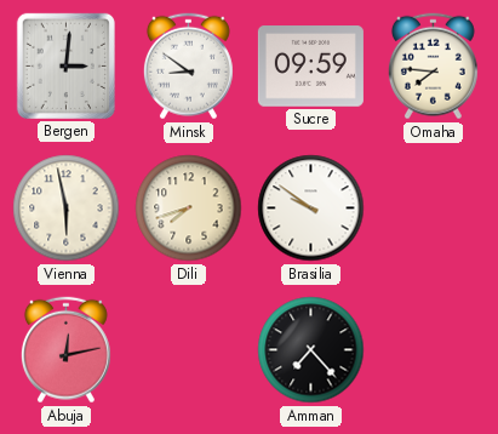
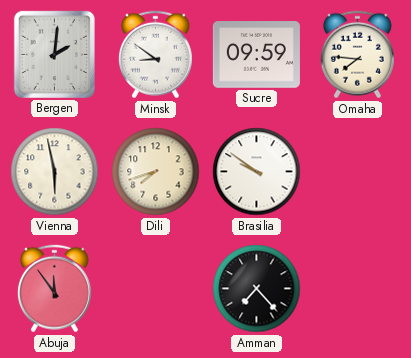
Bergen: 3:01 -> 2:01 (54, 54)
Abuja: 12:13 -> 11:54 (54, 289)
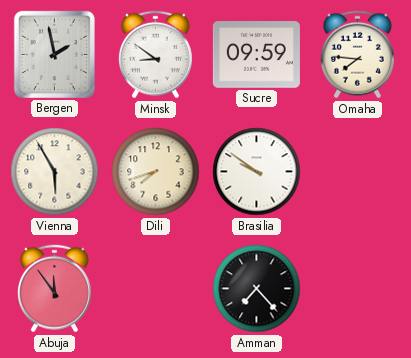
Bergen: 2:01 -> 1:58 (54, 54)
Vienna: 5:58 -> 5:55 (55, 172)
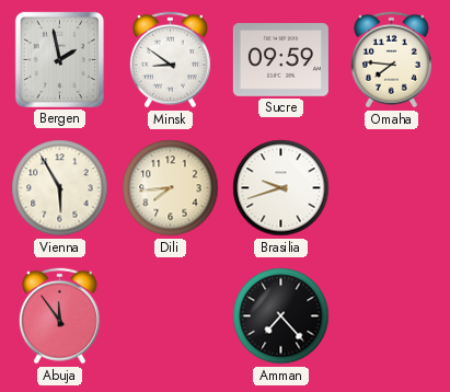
Dili: 7:42 -> 7:44 (171, 188)
Brasilia: 9:51 -> 9:42 (281, 188)
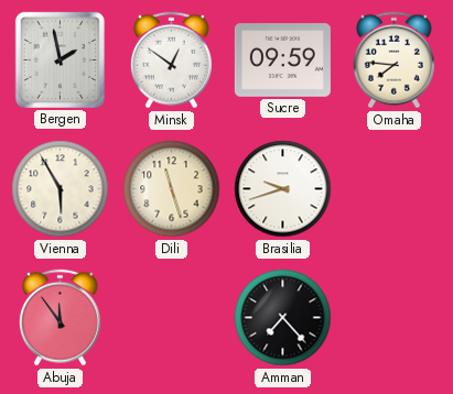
Minsk: 8:51 -> 12:51 (171, 61)
Dili: 7:44 -> 11:27 (172, 189)
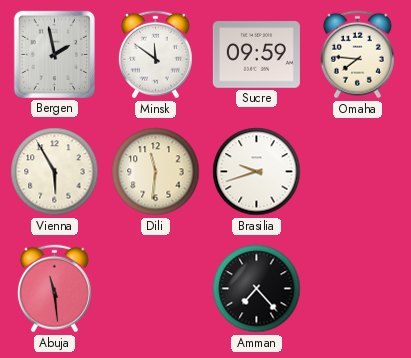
Minsk: 12:51 -> 11:51 (155, 55)
Dili: 11:27 -> 11:31 (156, 172)
Abuja: 11:54 -> 11:29 (54, 289)
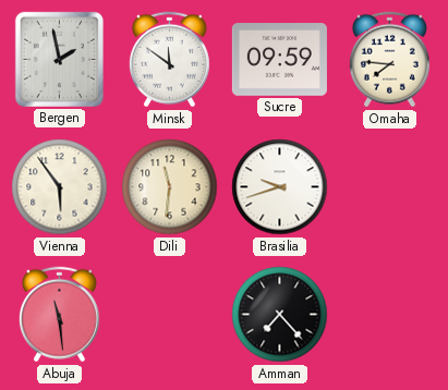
Vienna: 5:55 -> 5:54 (60, 187)
